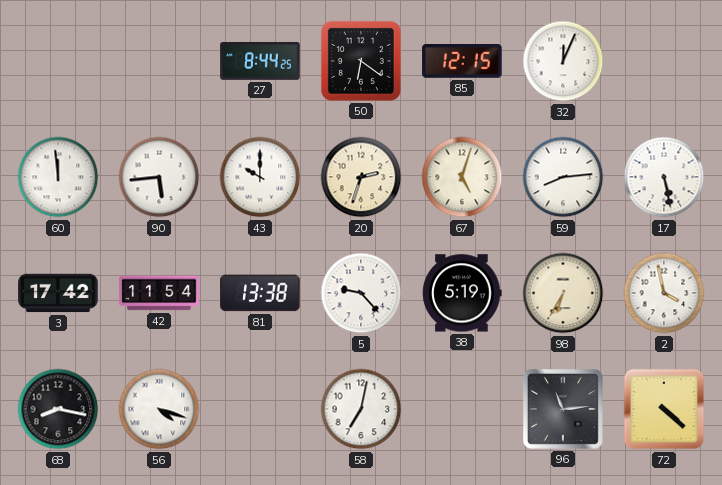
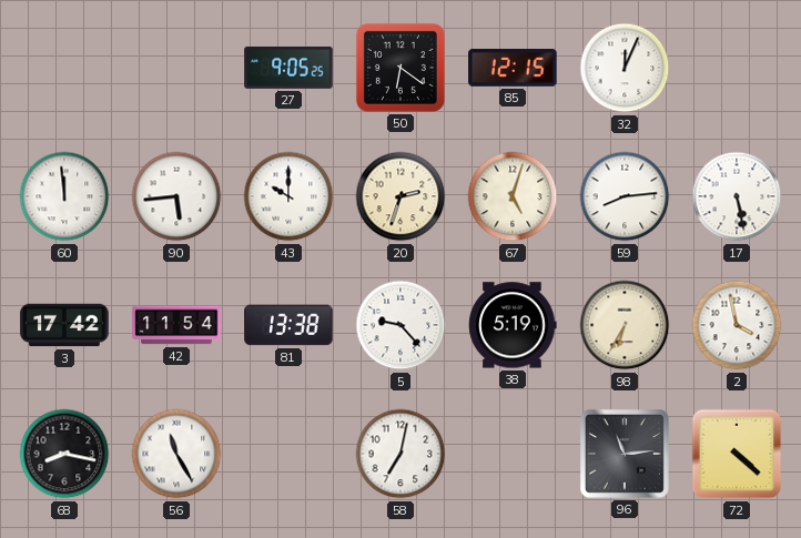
27: 8:44 -> 9:05 (288, 68)
56: 4:18 -> 11:25 (176, 454)
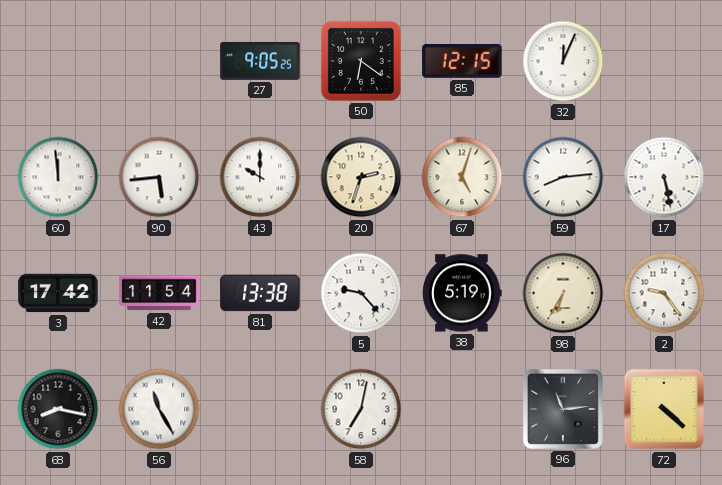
2: 3:58 -> 9:24 (664, 293)
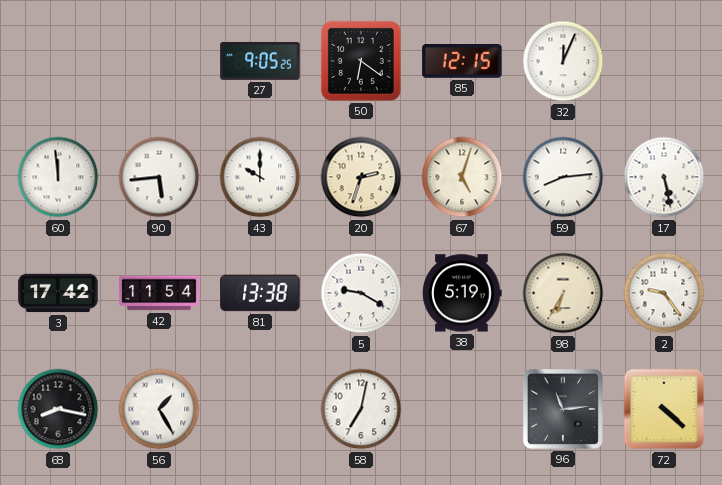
5: 9:23 -> 9:20 (361, 293)
56: 11:25 -> 1:25 (159, 409)
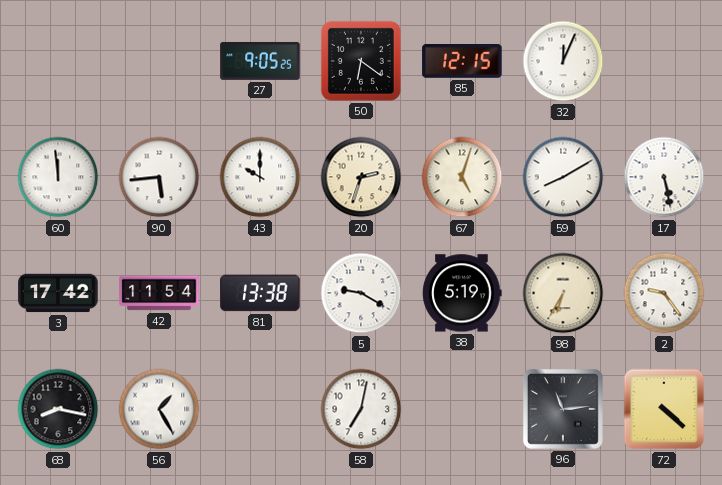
59: 8:14 -> 8:10 (563, 177)
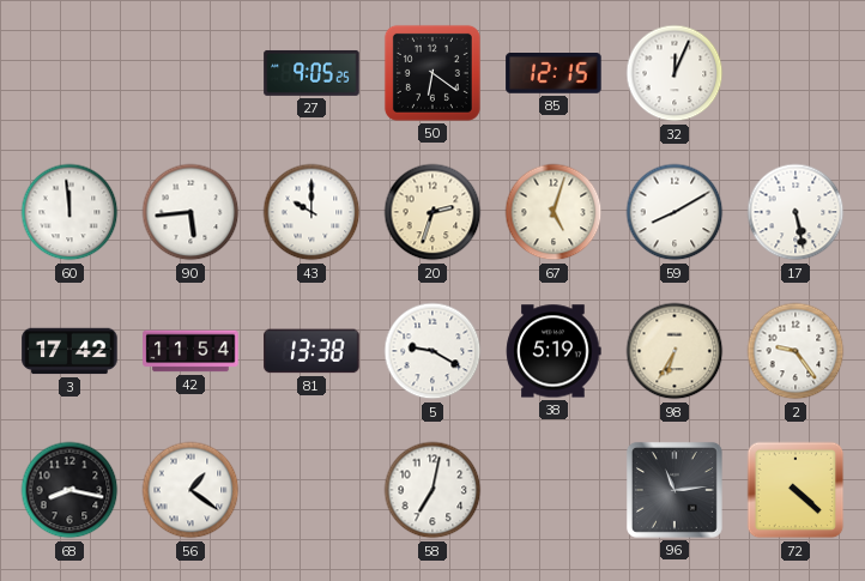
56: 1:25 -> 1:21 (190, 490)
